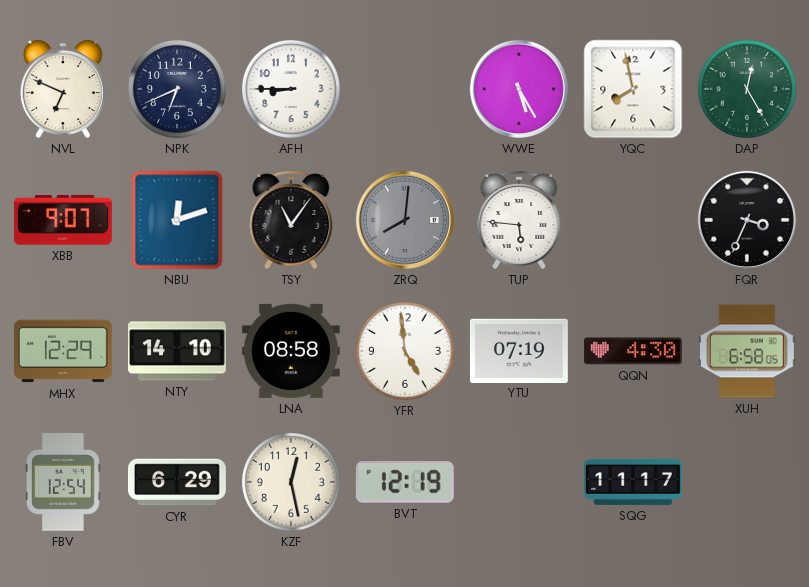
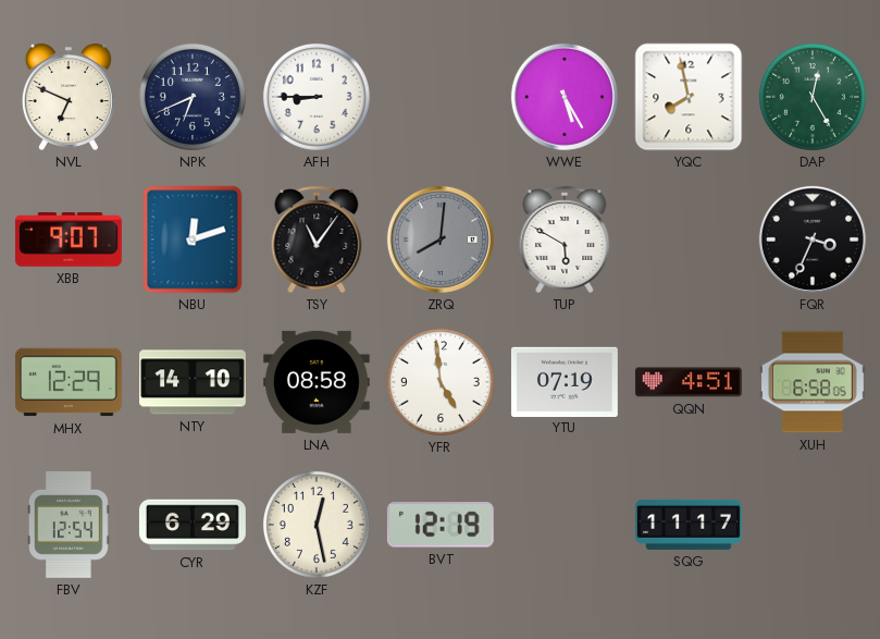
TUP: 5:46 -> 5:50 (565, 239)
QQN: 4:30 -> 4:51 (689, 382)
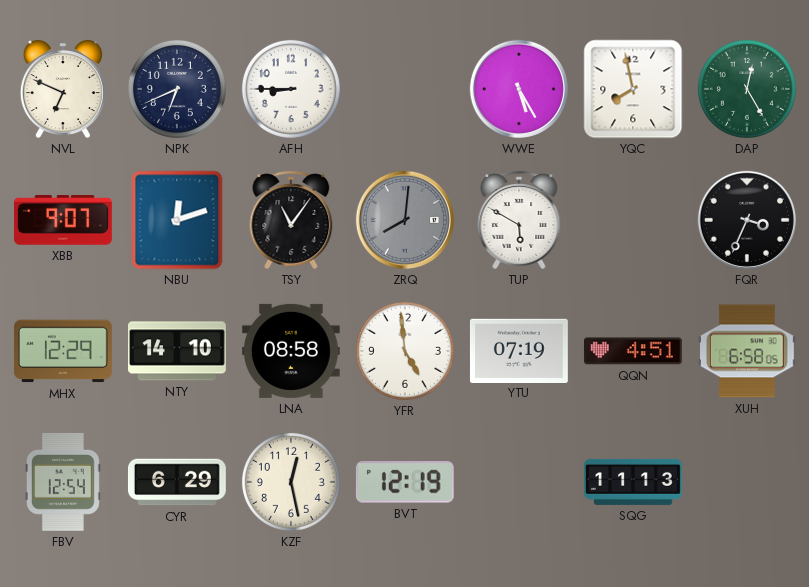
SQG: 11:17 -> 11:13 (634, 482)
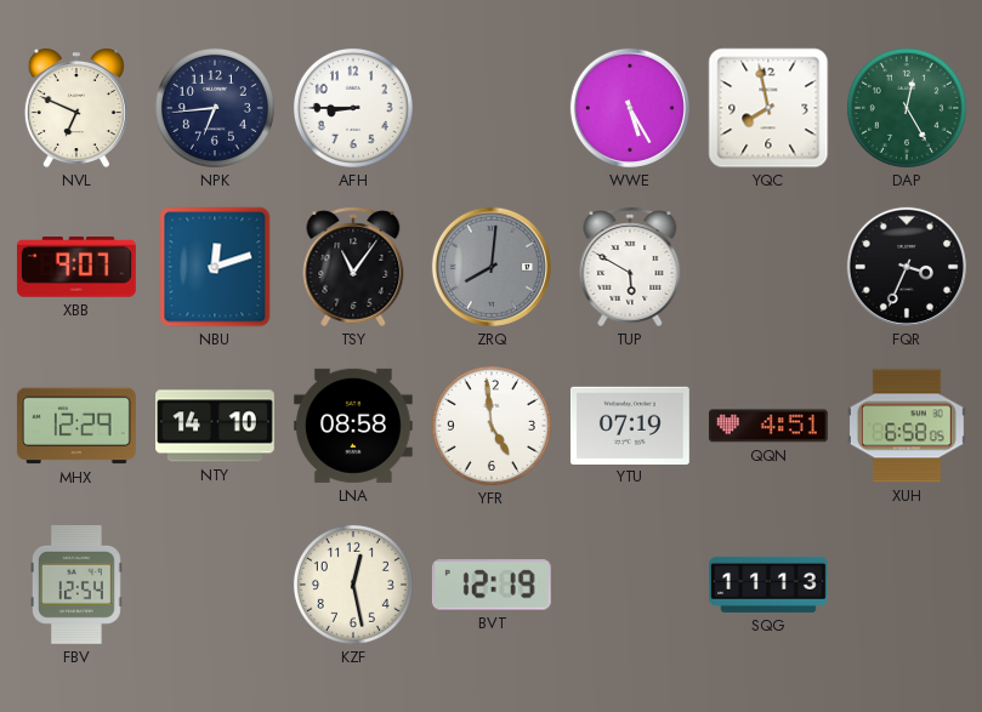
NPK: 6:41 -> 6:44 (215, 108)
CYR: 6:29 -> none (177, 482)
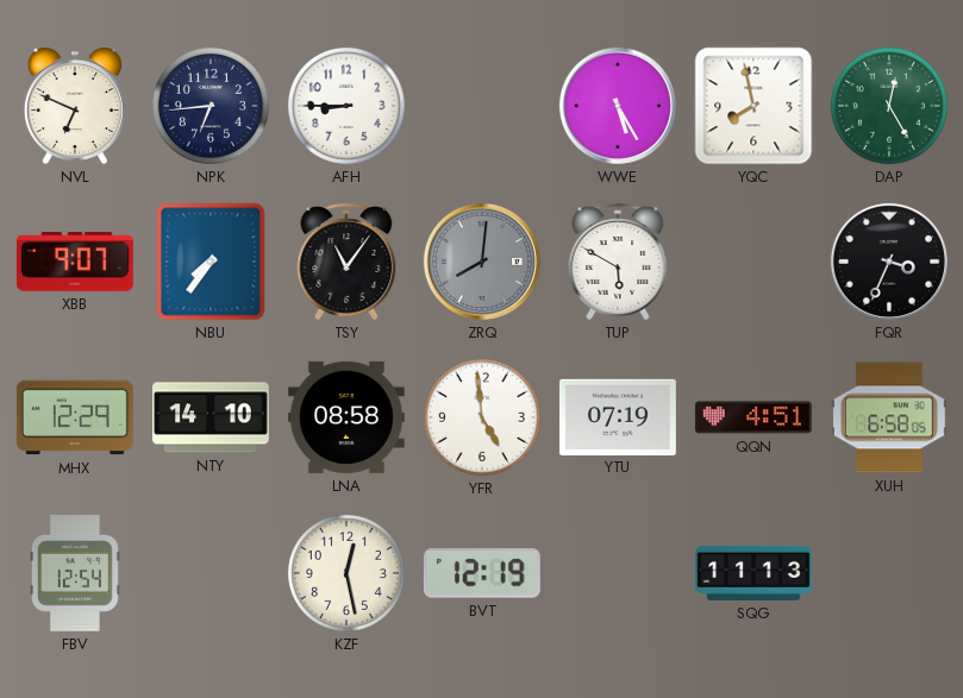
NBU: 12:12 -> 7:36 (211, 262)
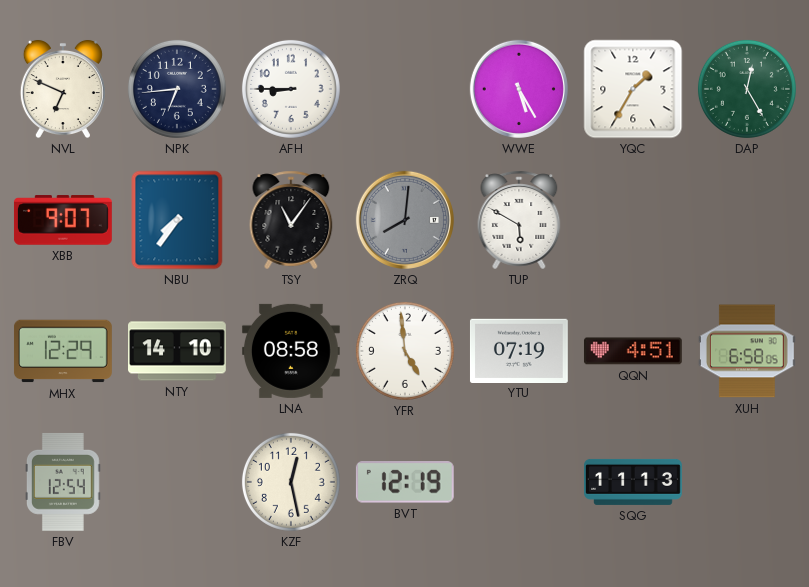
YQC: 7:58 -> 1:35 (633, 89)
FQR: 3:34 -> none (889, 262)
